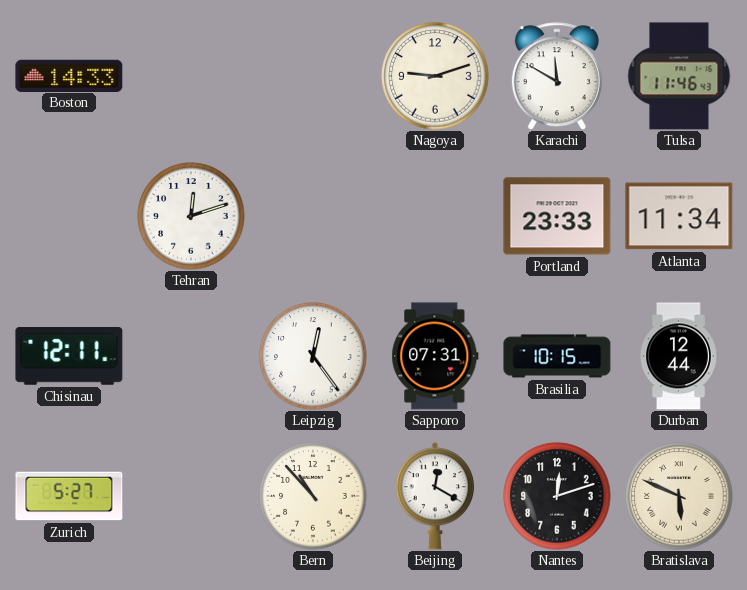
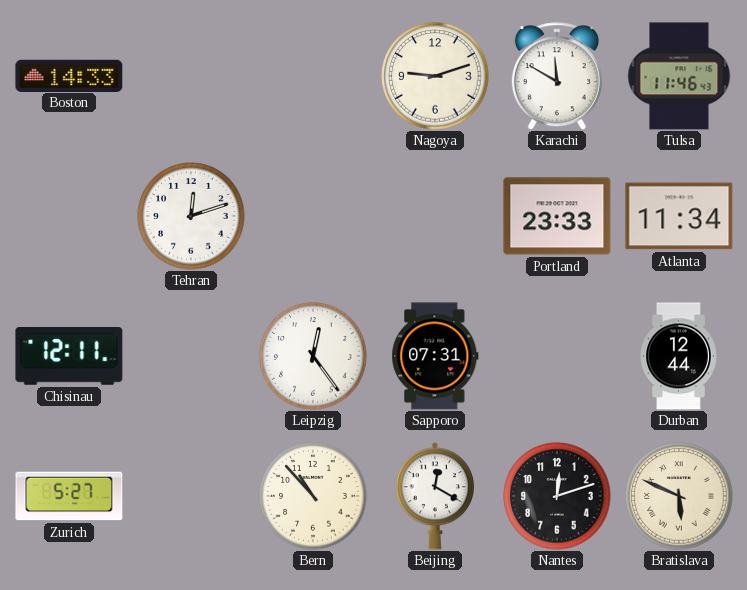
Brasilia: 10:15 -> none (557, 356)
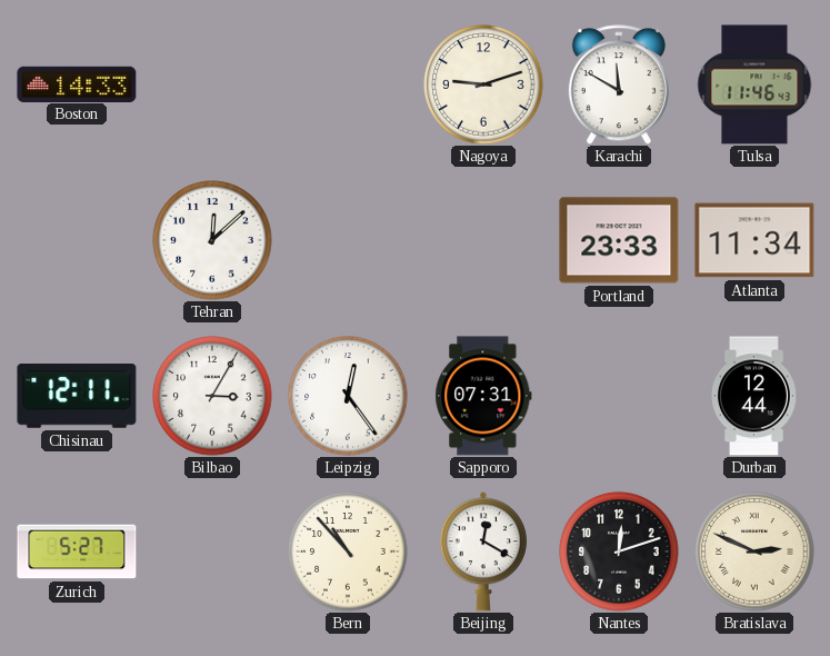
Tehran: 12:12 -> 12:08 (212, 240)
Bilbao: none -> 3:05 (212, 396)
Bratislava: 5:49 -> 2:49 (754, 551)
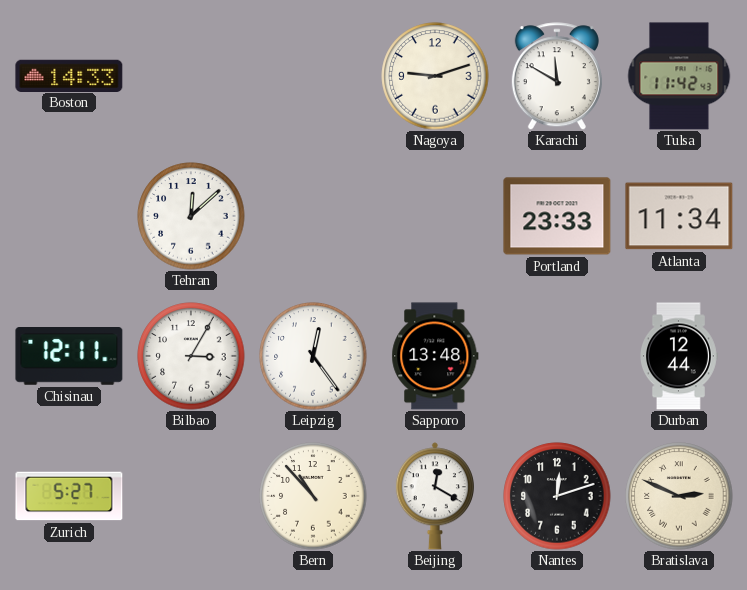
Tulsa: 11:46 -> 11:42 (679, 76)
Sapporo: 07:31 -> 13:48 (435, 356)
